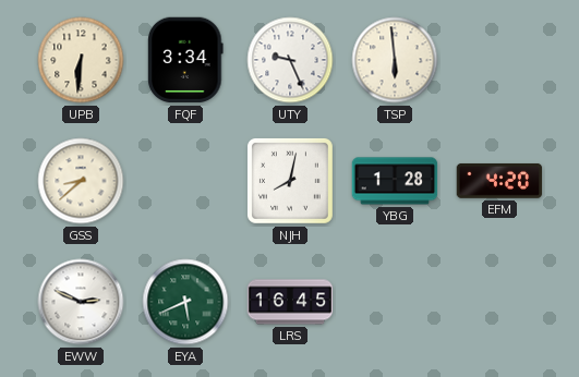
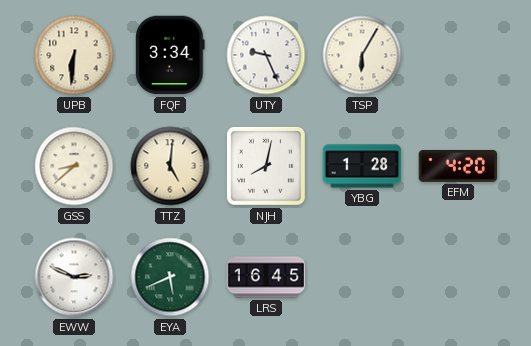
TSP: 5:59 -> 6:05 (362, 55)
TTZ: none -> 5:01 (170, 166)
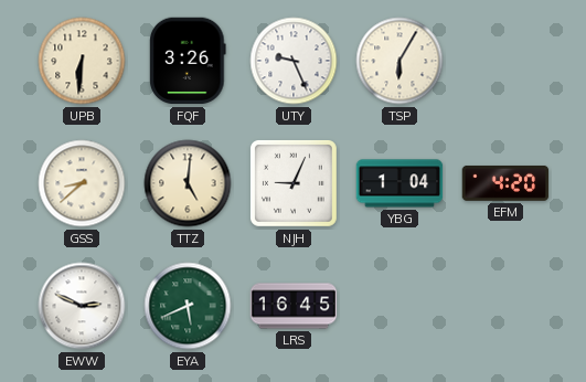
FQF: 3:34 -> 3:26 (188, 61)
NJH: 8:02 -> 9:04 (294, 183)
YBG: 1:28 -> 1:04 (399, 183)
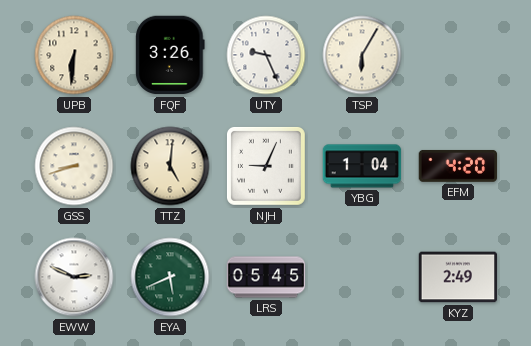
GSS: 8:38 -> 8:42 (74, 166)
LRS: 16:45 -> 05:45 (266, 277)
KYZ: none -> 2:49 (458, 277)
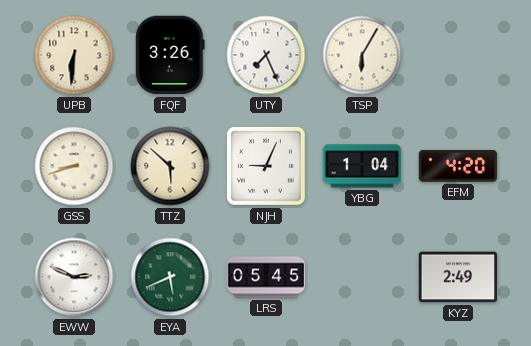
UTY: 9:26 -> 7:26 (266, 55)
TTZ: 5:01 -> 5:52 (170, 166)
